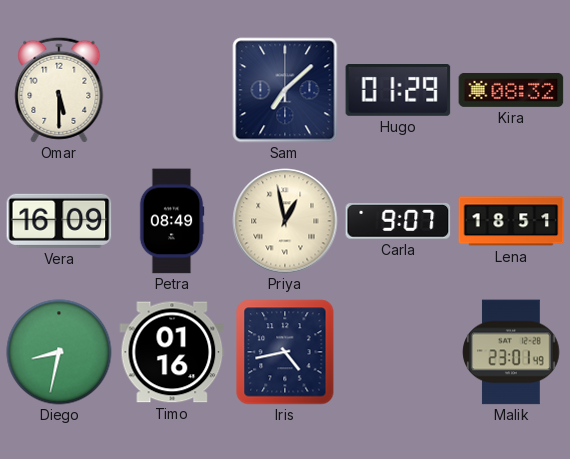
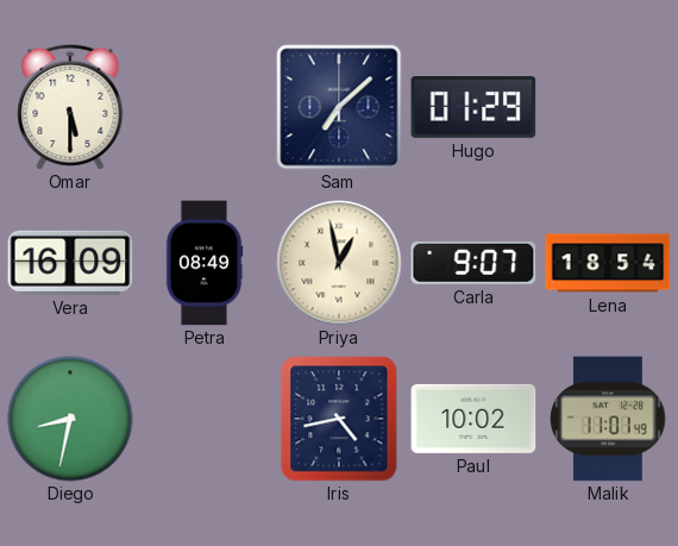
Kira: 08:32 -> none (511, 90)
Lena: 18:51 -> 18:54 (608, 263)
Timo: 01:16 -> none (172, 352)
Paul: none -> 10:02 (473, 419)
Malik: 23:01 -> 11:01 (608, 419)
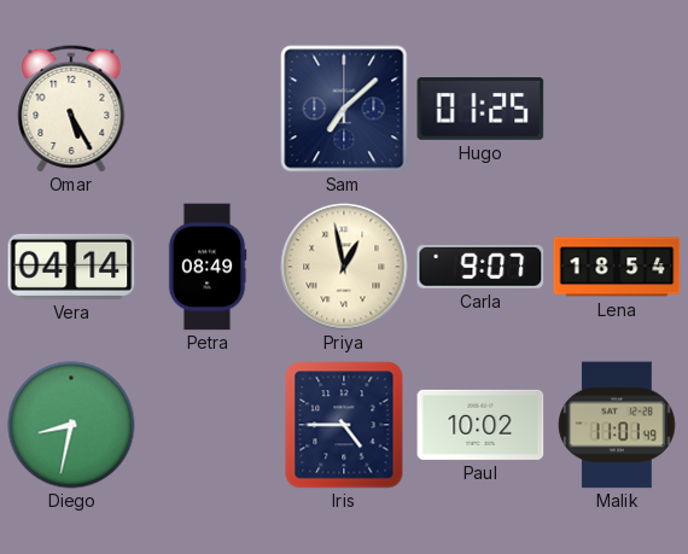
Omar: 5:30 -> 5:25 (71, 109)
Hugo: 01:29 -> 01:25 (480, 110)
Vera: 16:09 -> 04:14 (71, 267)
Iris: 4:43 -> 4:45 (344, 425)
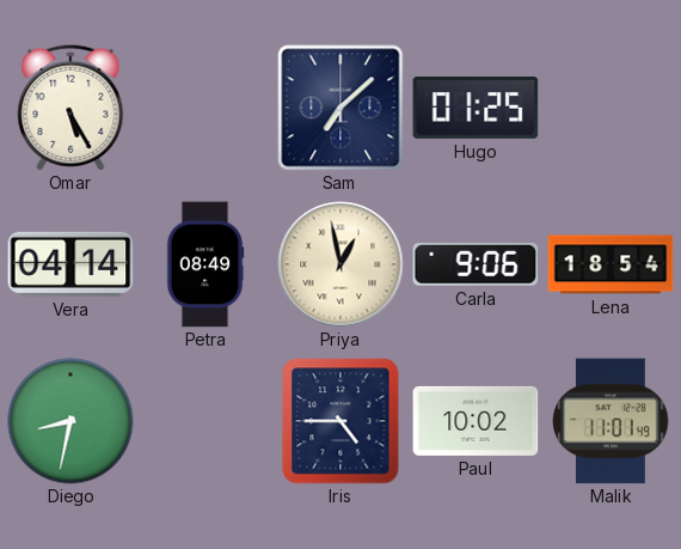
Carla: 9:07 -> 9:06 (476, 264)
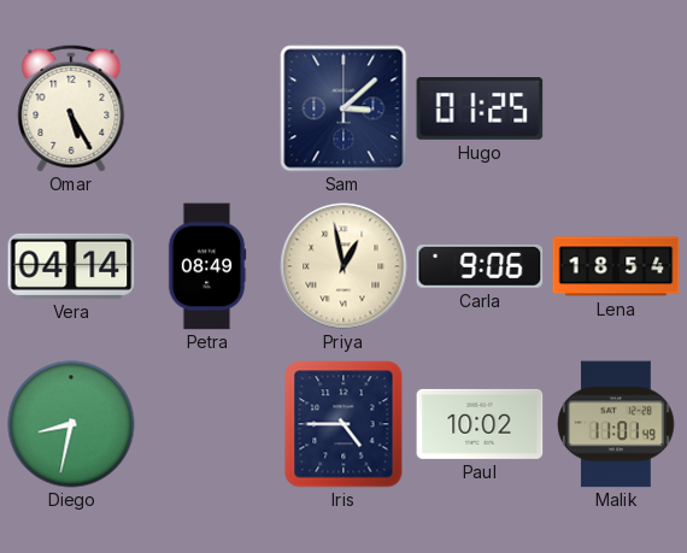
Sam: 7:08 -> 3:08 (343, 108)
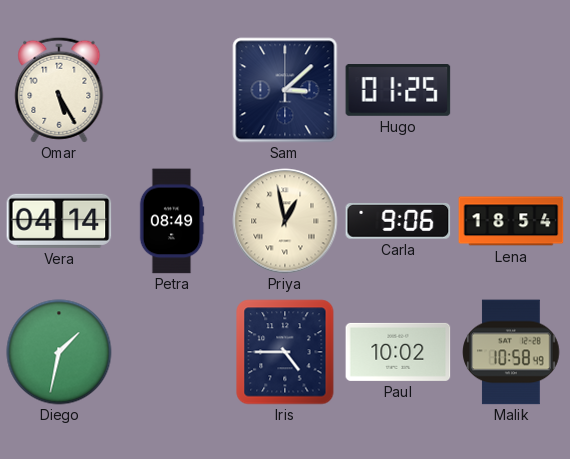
Diego: 8:32 -> 1:32 (59, 352)
Malik: 11:01 -> 10:58 (511, 352)
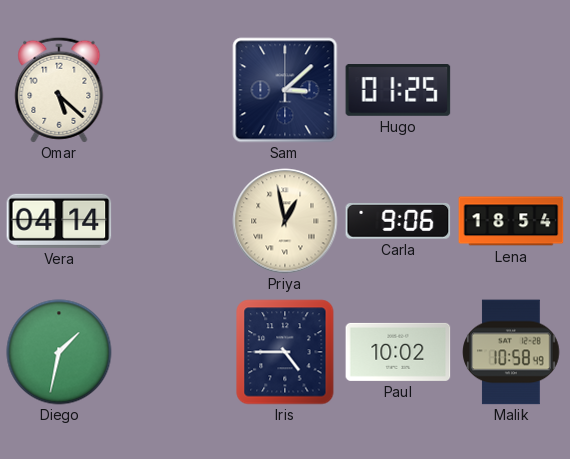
Omar: 5:25 -> 5:22 (59, 90)
Petra: 08:49 -> none (172, 221)
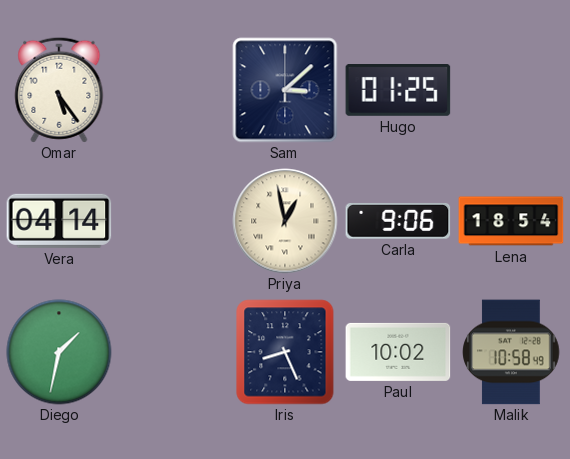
Omar: 5:22 -> 5:24 (59, 90)
Iris: 4:45 -> 8:26 (285, 352)
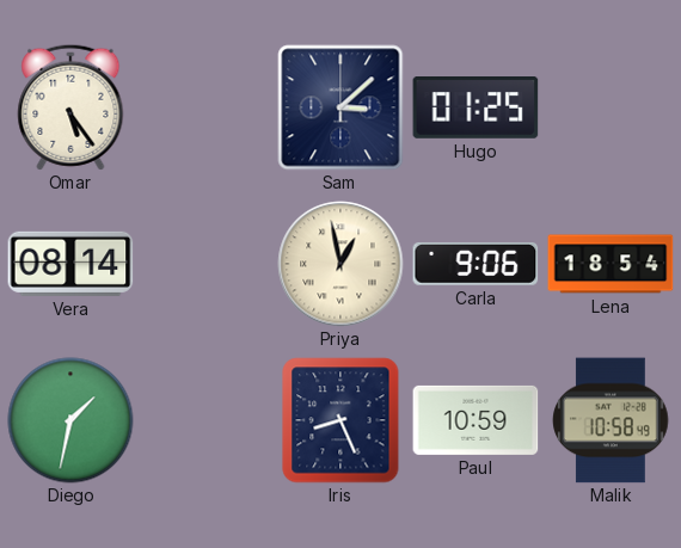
Vera: 04:14 -> 08:14 (70, 264)
Paul: 10:02 -> 10:59 (476, 420)
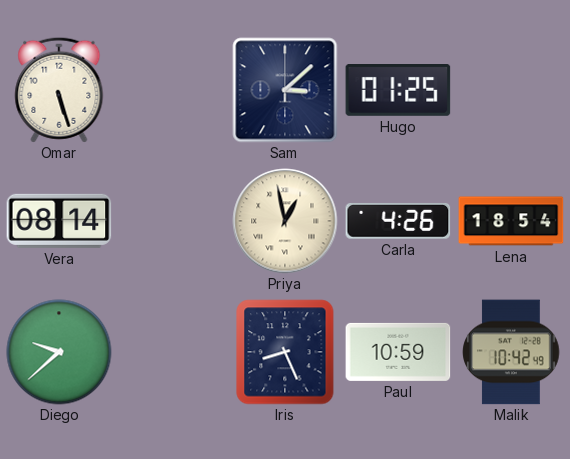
Omar: 5:24 -> 5:27 (59, 90)
Carla: 9:06 -> 4:26 (398, 221)
Diego: 1:32 -> 9:38 (59, 352)
Malik: 10:58 -> 10:42 (511, 352)
